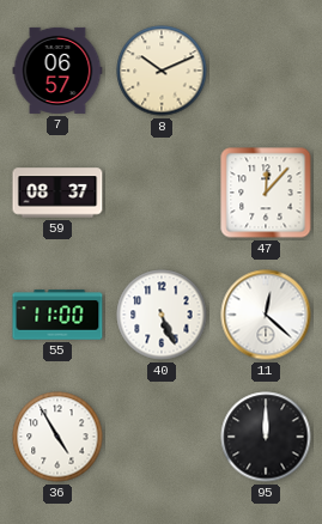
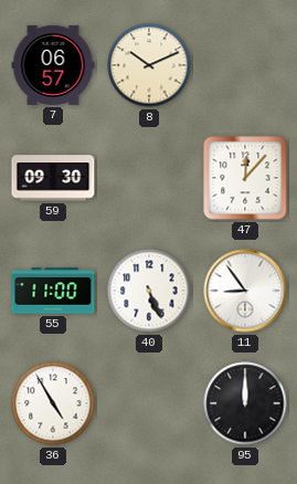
59: 08:37 -> 09:30 (53, 178)
11: 12:22 -> 8:54 (245, 291)
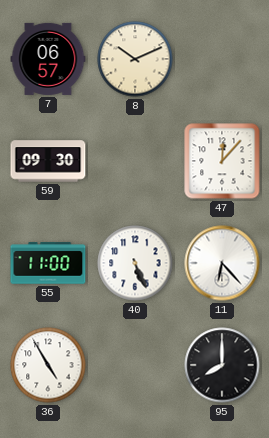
11: 8:54 -> 6:23 (222, 263)
95: 12:00 -> 8:00 (222, 365)
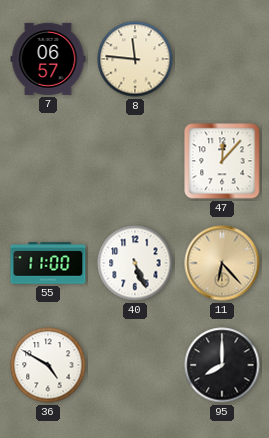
8: 10:11 -> 11:46 (135, 59)
59: 09:30 -> none (48, 161)
11 dial: white -> champagne (222, 263)
36: 4:55 -> 4:50 (48, 365)
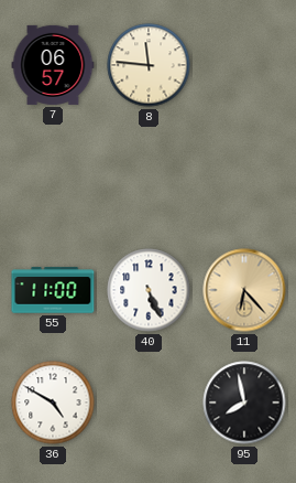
47: 12:07 -> none (222, 161)
95: 8:00 -> 7:58 (244, 402)
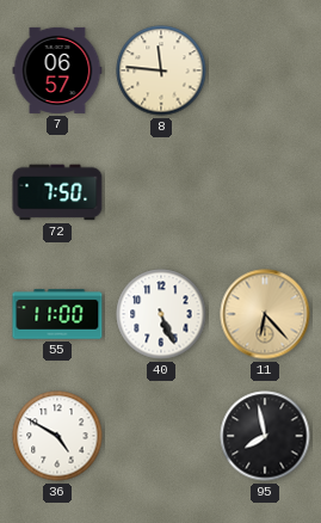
72: none -> 7:50 (57, 192)
